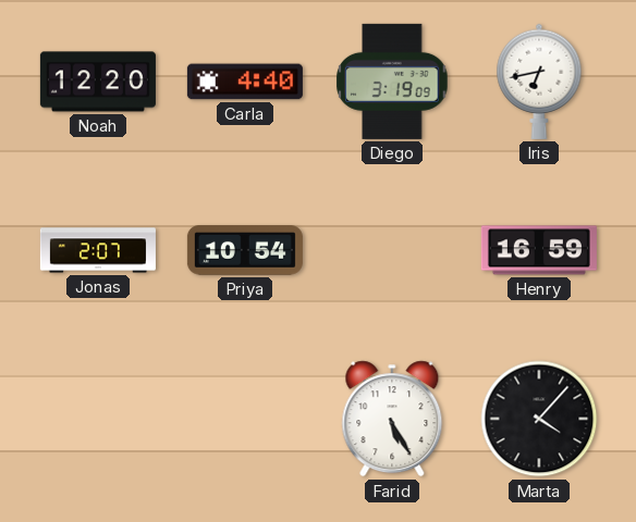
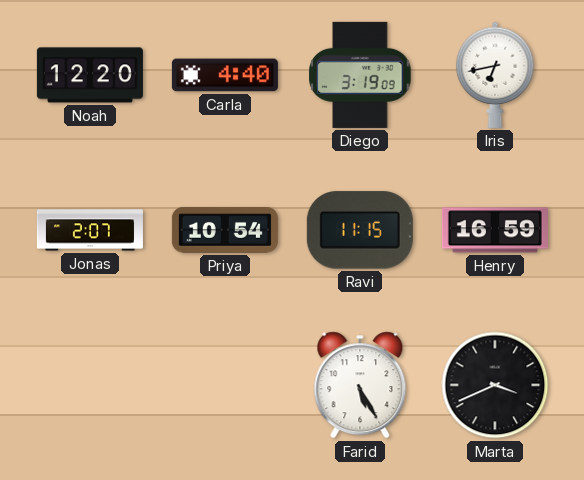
Ravi: none -> 11:15 (360, 230)
Marta: 4:07 -> 3:41 (495, 385)
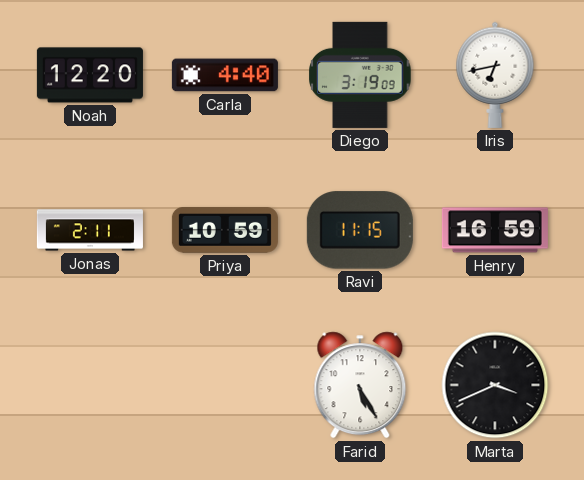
Jonas: 2:07 -> 2:11 (90, 230)
Priya: 10:54 -> 10:59 (225, 230)
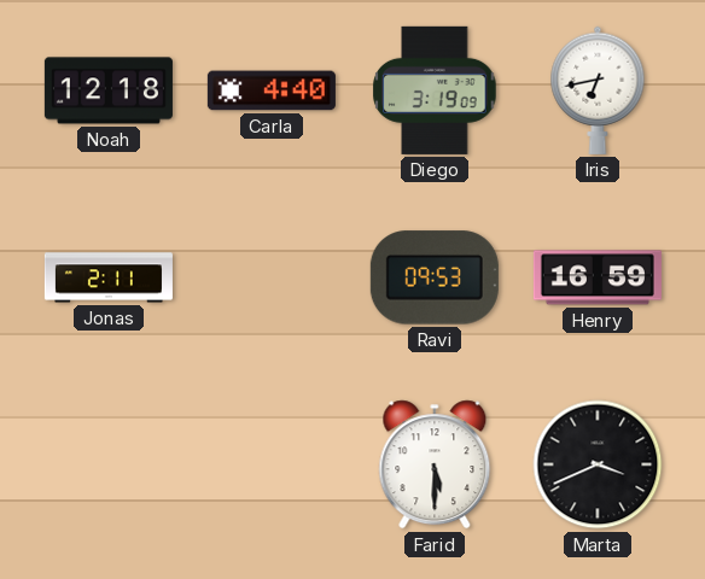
Noah: 12:20 -> 12:18 (109, 90)
Priya: 10:59 -> none (225, 230)
Ravi: 11:15 -> 09:53 (435, 277)
Farid: 5:25 -> 5:30 (435, 464)
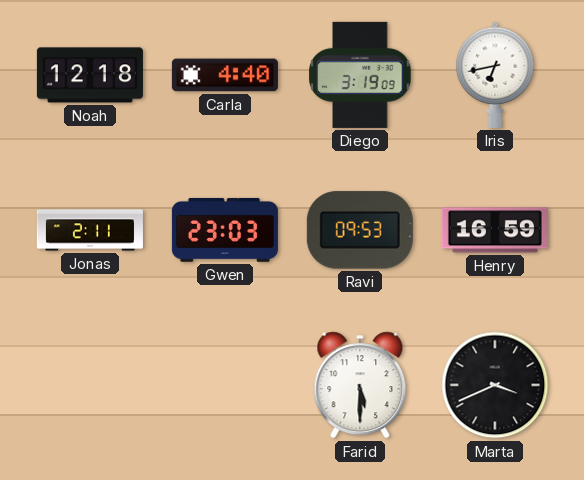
Gwen: none -> 23:03 (225, 230)
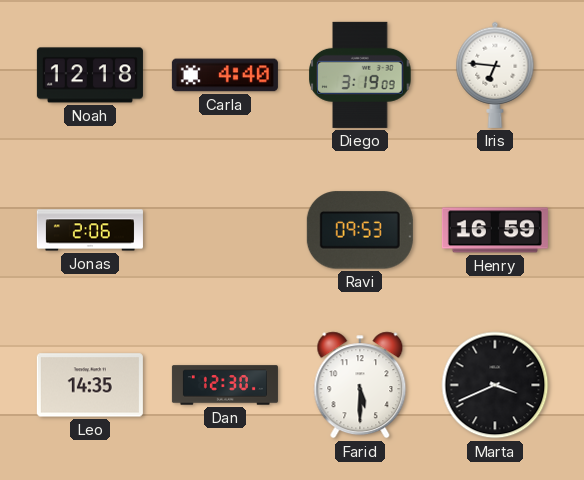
Iris: 6:43 -> 6:46 (495, 75)
Jonas: 2:11 -> 2:06 (90, 230)
Gwen: 23:03 -> none (225, 230)
Leo: none -> 14:35 (90, 385)
Dan: none -> 12:30 (225, 385)
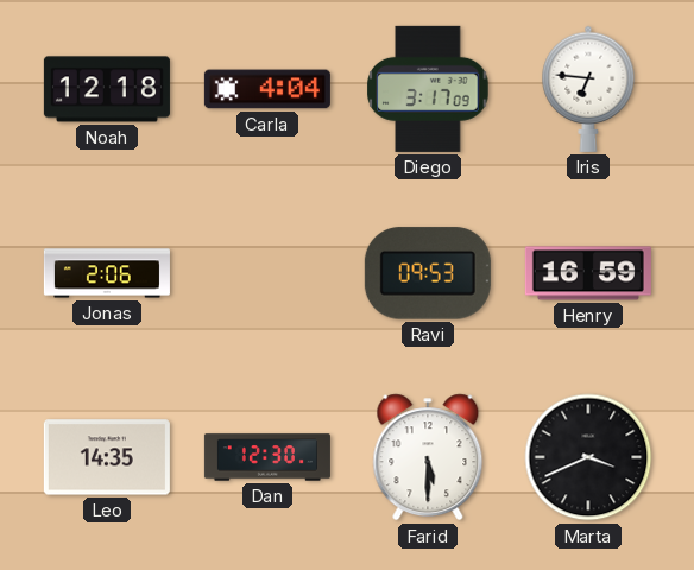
Carla: 4:40 -> 4:04 (267, 89)
Diego: 3:19 -> 3:17 (428, 89)
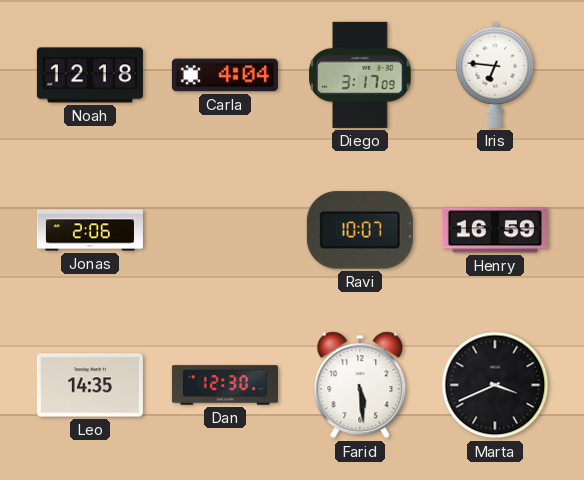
Ravi: 09:53 -> 10:07 (360, 230)
Farid: 5:30 -> 5:29 (360, 385)
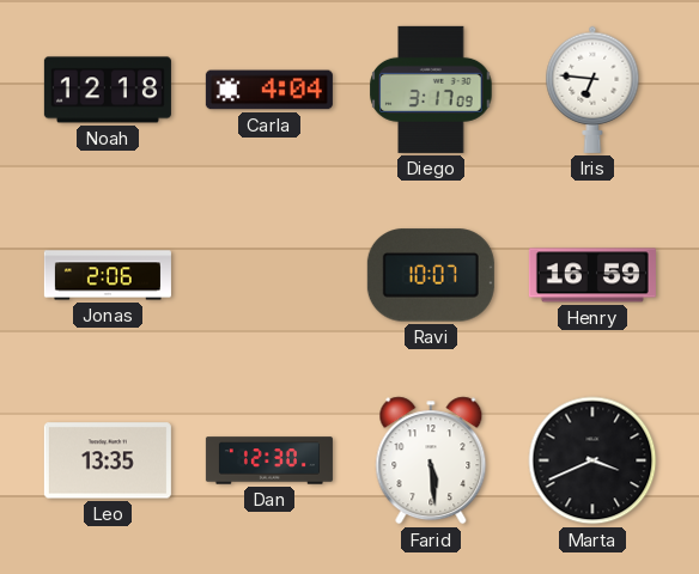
Leo: 14:35 -> 13:35 (108, 460)
